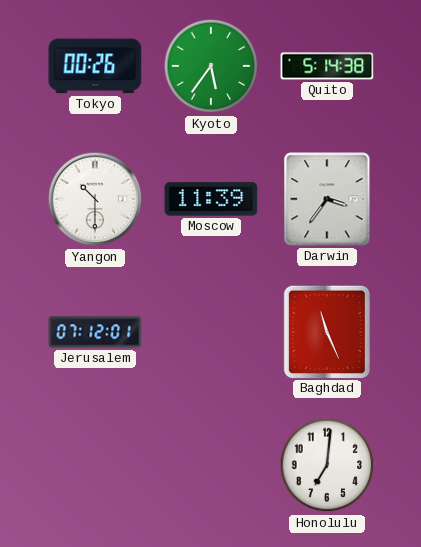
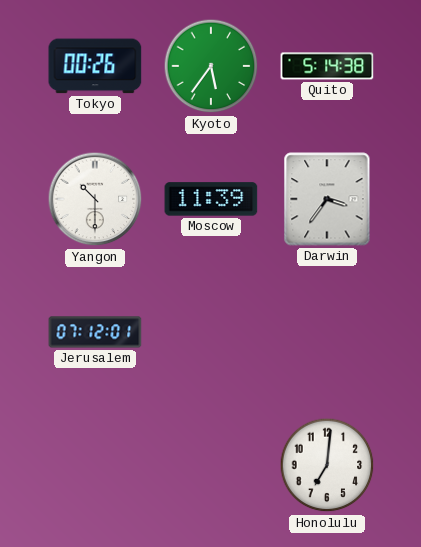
Baghdad: 11:26 -> none (327, 331)
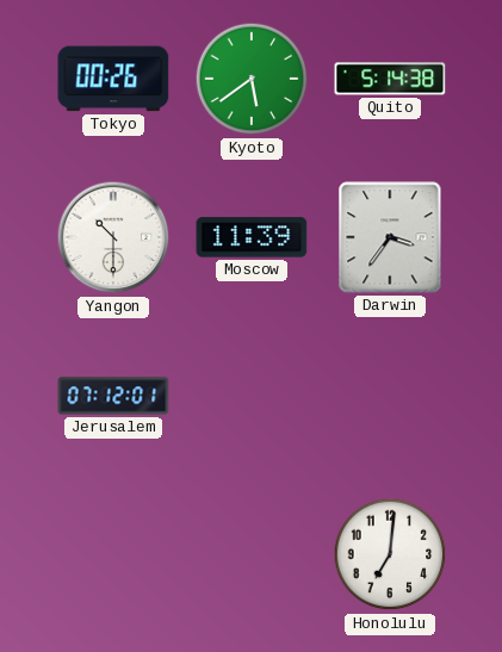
Kyoto: 5:36 -> 5:39 (252, 79)
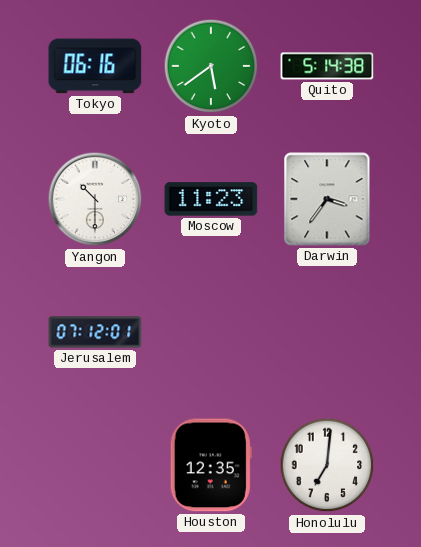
Tokyo: 00:26 -> 06:16 (95, 66)
Moscow: 11:39 -> 11:23 (211, 199)
Houston: none -> 12:35 (211, 465)
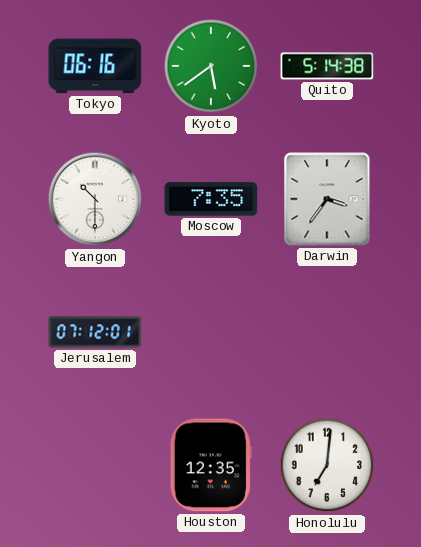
Moscow: 11:23 -> 7:35 (211, 199)
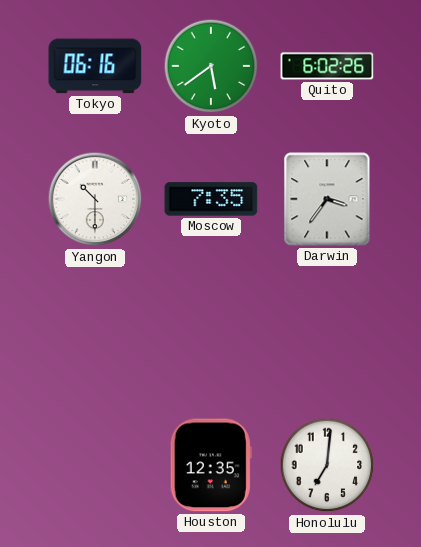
Quito: 5:14 -> 6:02 (327, 66)
Jerusalem: 07:12 -> none (95, 332)
